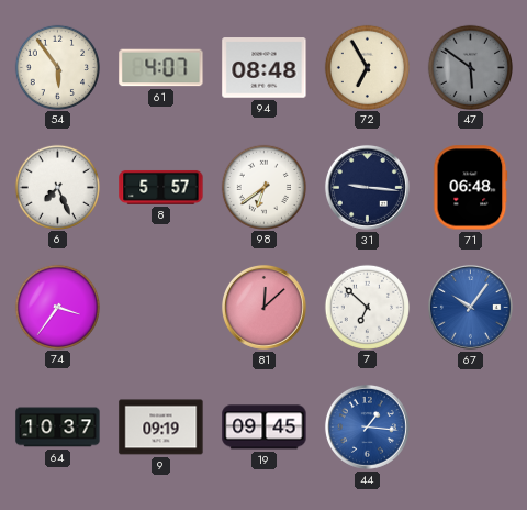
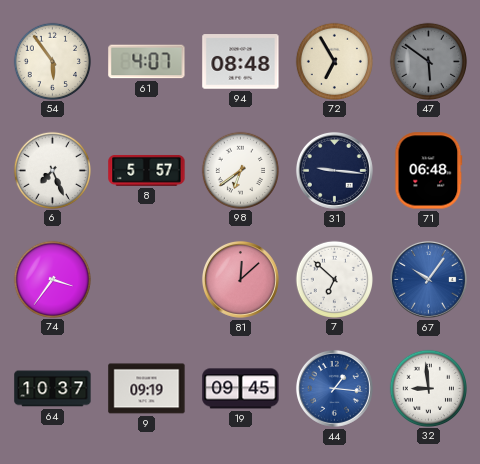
32: none -> 8:59 (428, 388)
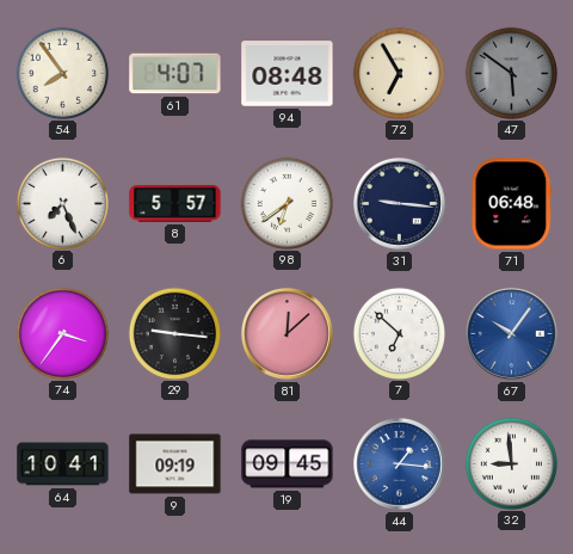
54: 5:54 -> 7:54 (62, 73)
29: none -> 9:16 (174, 333)
64: 10:37 -> 10:41 (63, 464)
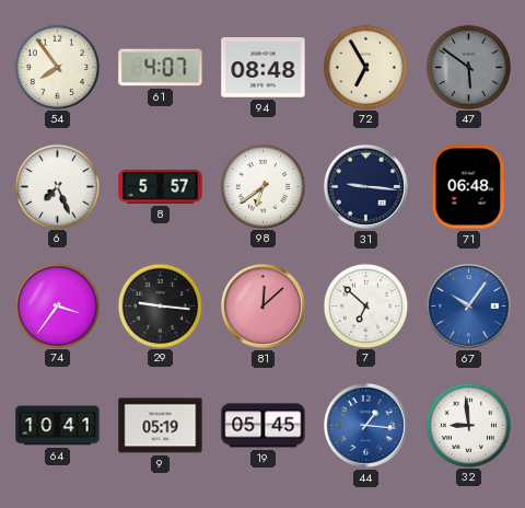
9: 09:19 -> 05:19 (161, 426)
19: 09:45 -> 05:45 (264, 426)
